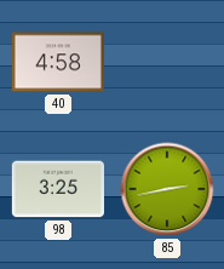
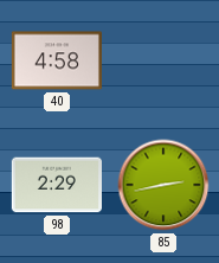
98: 3:25 -> 2:29 (56, 185)
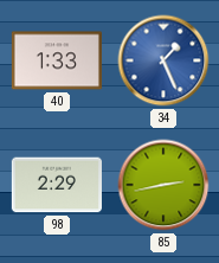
40: 4:58 -> 1:33 (57, 60)
34: none -> 1:26 (163, 60)
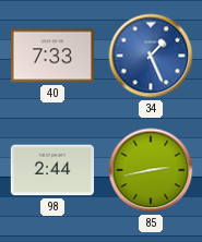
40: 1:33 -> 7:33 (52, 56)
98: 2:29 -> 2:44 (51, 170)
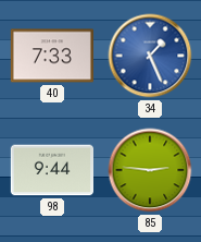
98: 2:44 -> 9:44 (51, 170)
85: 2:43 -> 2:46 (150, 170)
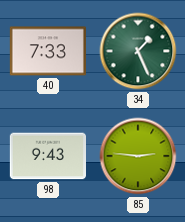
34 dial: blue -> green (138, 51)
98: 9:44 -> 9:43 (47, 156)
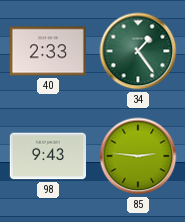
40: 7:33 -> 2:33 (48, 51)
34: 1:26 -> 1:24 (138, 51)
